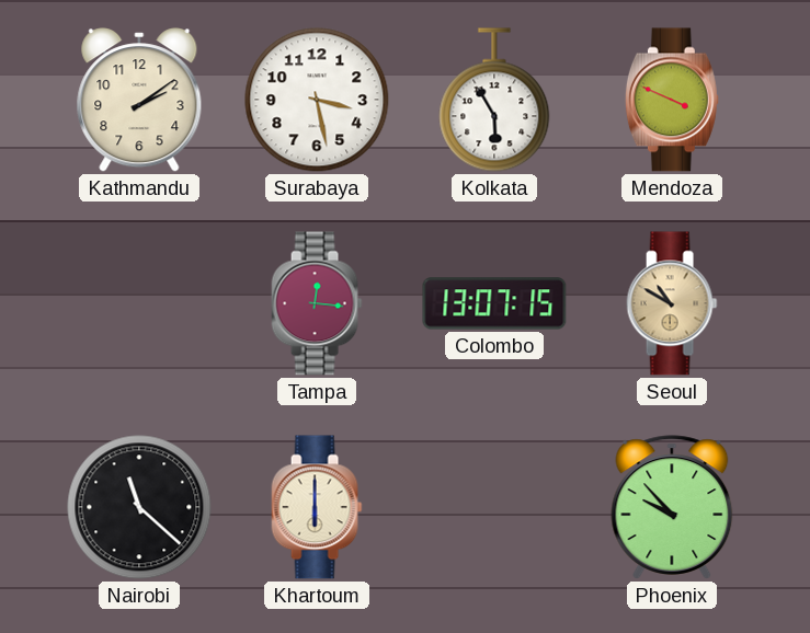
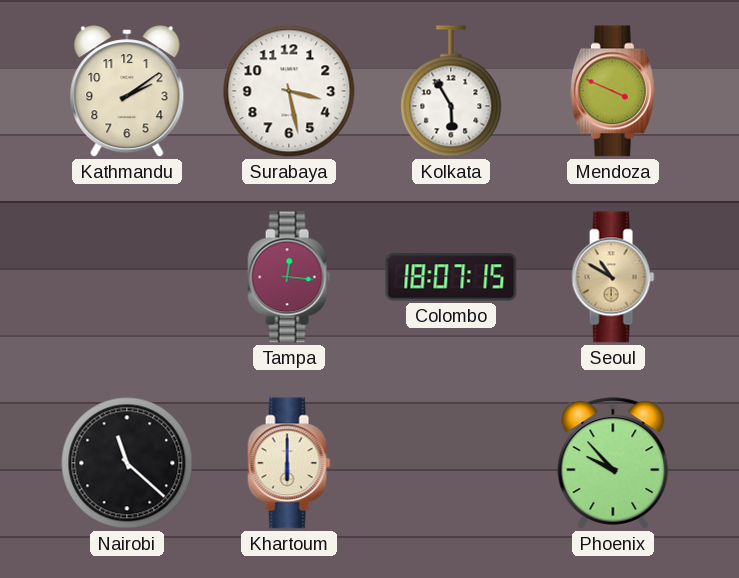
Colombo: 13:07 -> 18:07 (451, 277)
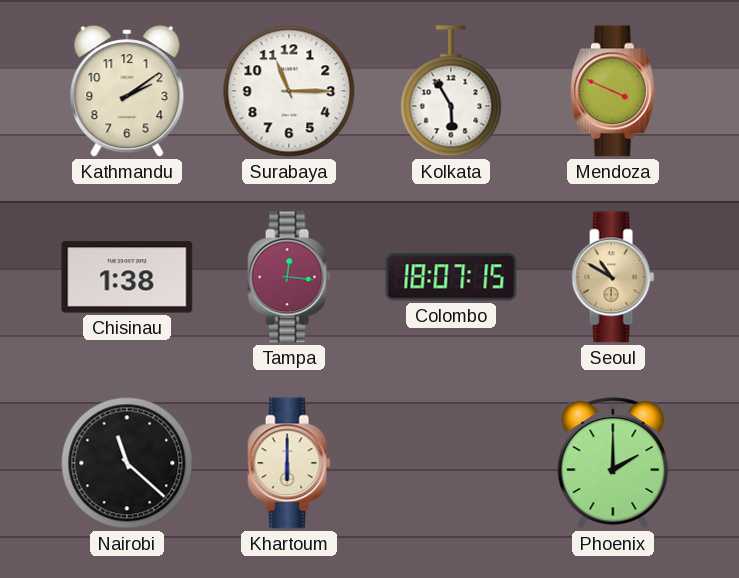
Surabaya: 3:28 -> 11:15 (289, 91)
Chisinau: none -> 1:38 (127, 277)
Phoenix: 9:53 -> 2:00 (613, 463)
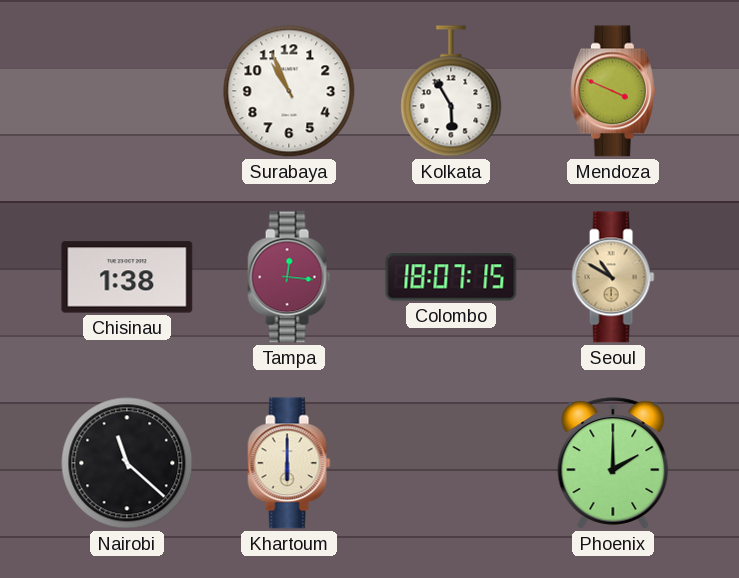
Kathmandu: 2:09 -> none (127, 91)
Surabaya: 11:15 -> 10:56 (289, 91)
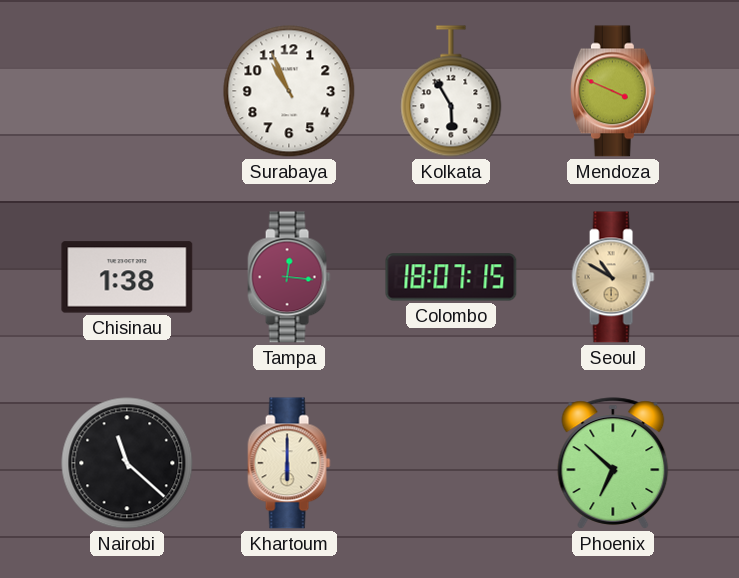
Phoenix: 2:00 -> 6:52 (613, 463)
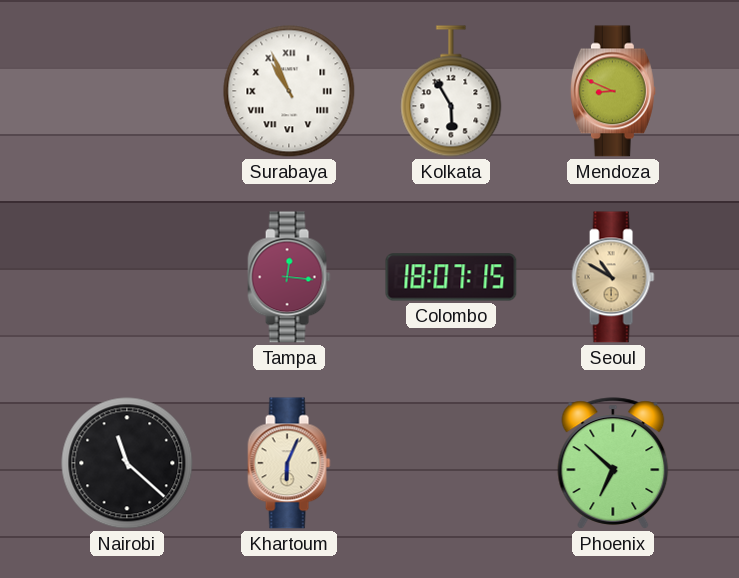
Surabaya numerals: Arabic -> Roman (289, 91)
Mendoza: 3:49 -> 8:49 (613, 91)
Chisinau: 1:38 -> none (127, 277)
Khartoum: 6:00 -> 6:04 (289, 463)
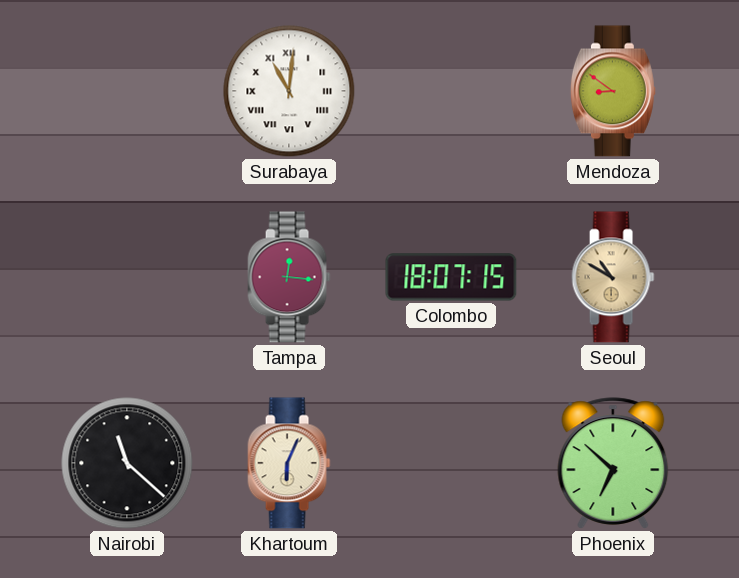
Surabaya: 10:56 -> 11:01 (289, 91)
Kolkata: 5:55 -> none (451, 91)
Mendoza: 8:49 -> 8:51 (613, 91)
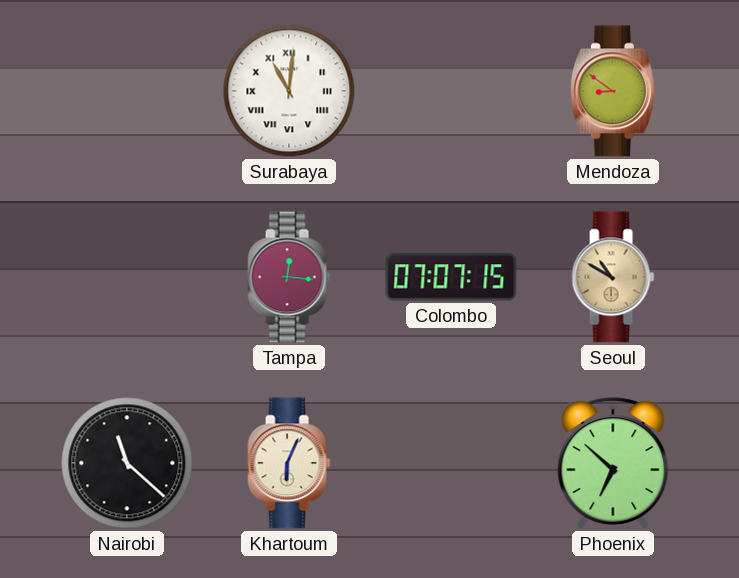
Colombo: 18:07 -> 07:07 (451, 277)
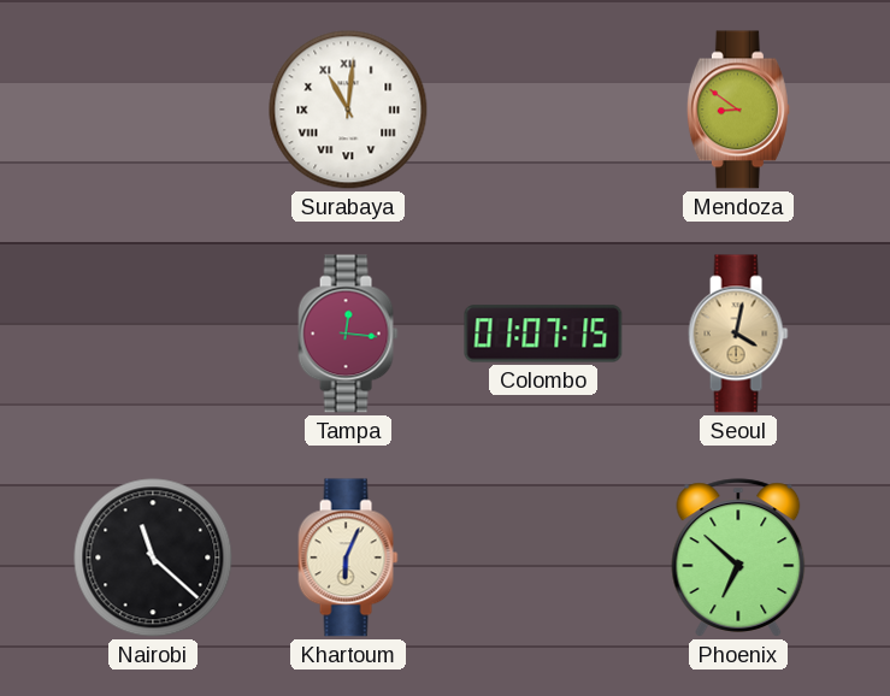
Colombo: 07:07 -> 01:07 (543, 334)
Seoul: 10:50 -> 4:02 (738, 334)
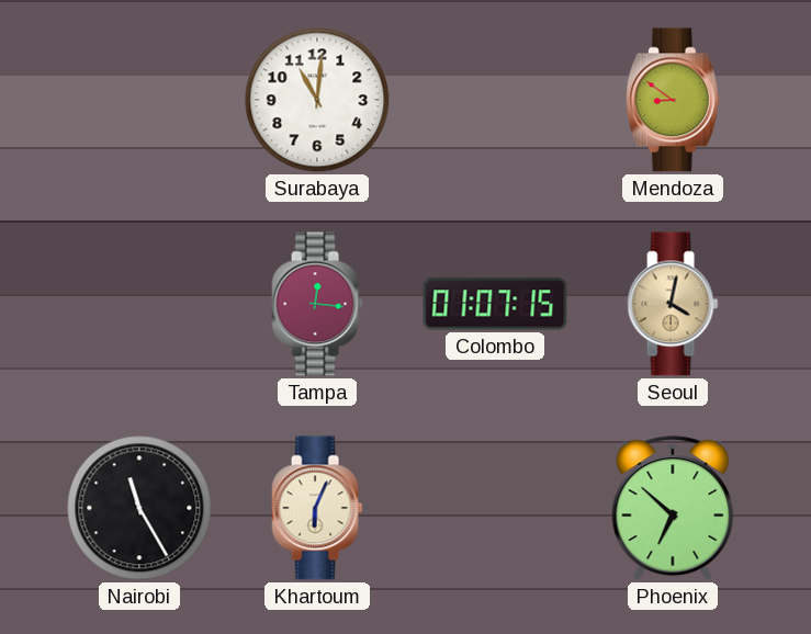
Surabaya numerals: Roman -> Arabic (317, 100)
Nairobi: 11:22 -> 11:25 (139, 508)
